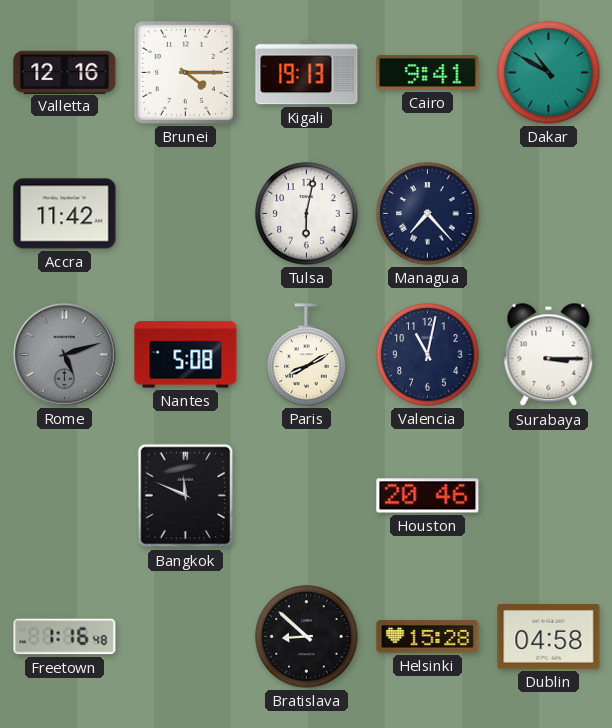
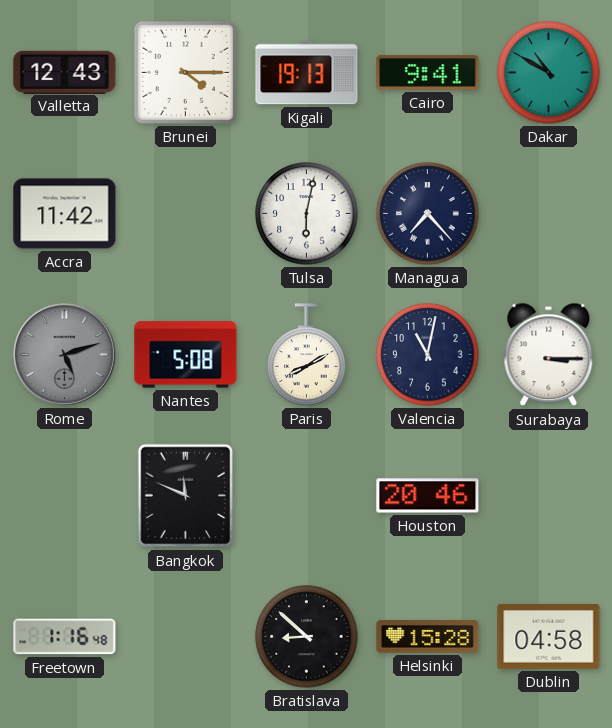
Valletta: 12:16 -> 12:43 (65, 72)
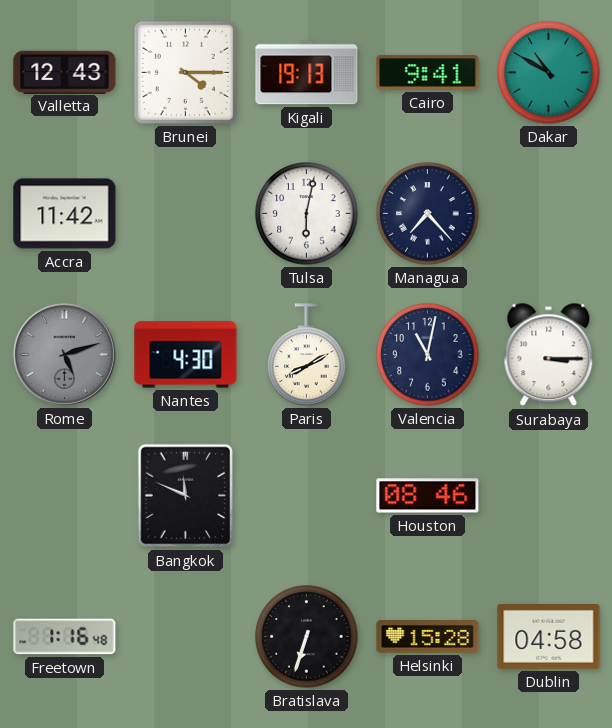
Nantes: 5:08 -> 4:30 (186, 355)
Houston: 20:46 -> 08:46 (428, 496)
Bratislava: 8:52 -> 6:33 (307, 637)
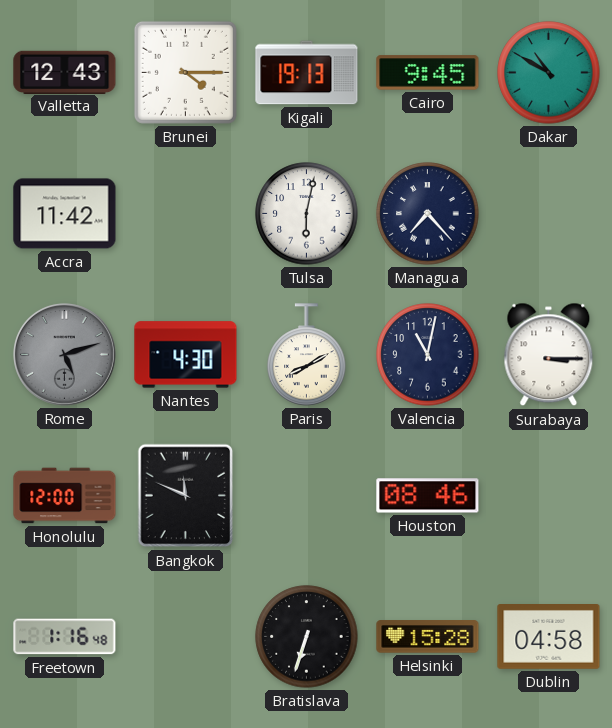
Cairo: 9:41 -> 9:45 (428, 73)
Honolulu: none -> 12:00 (65, 496)
